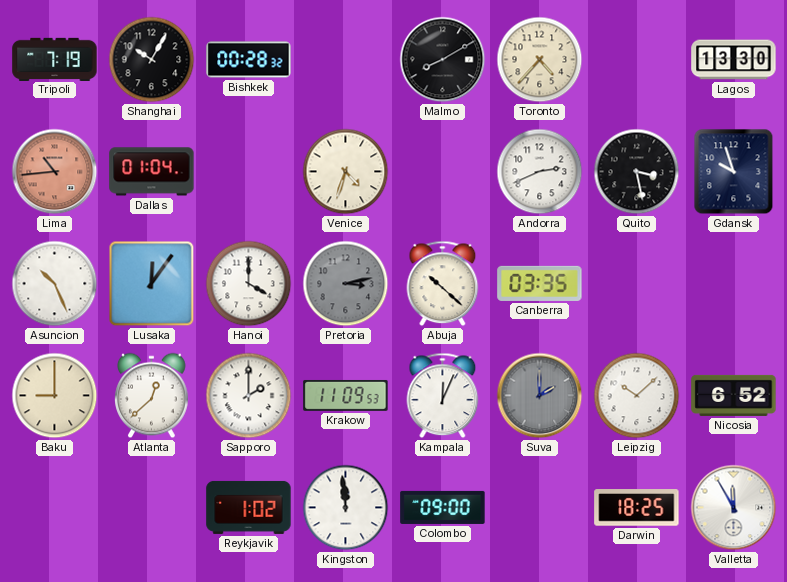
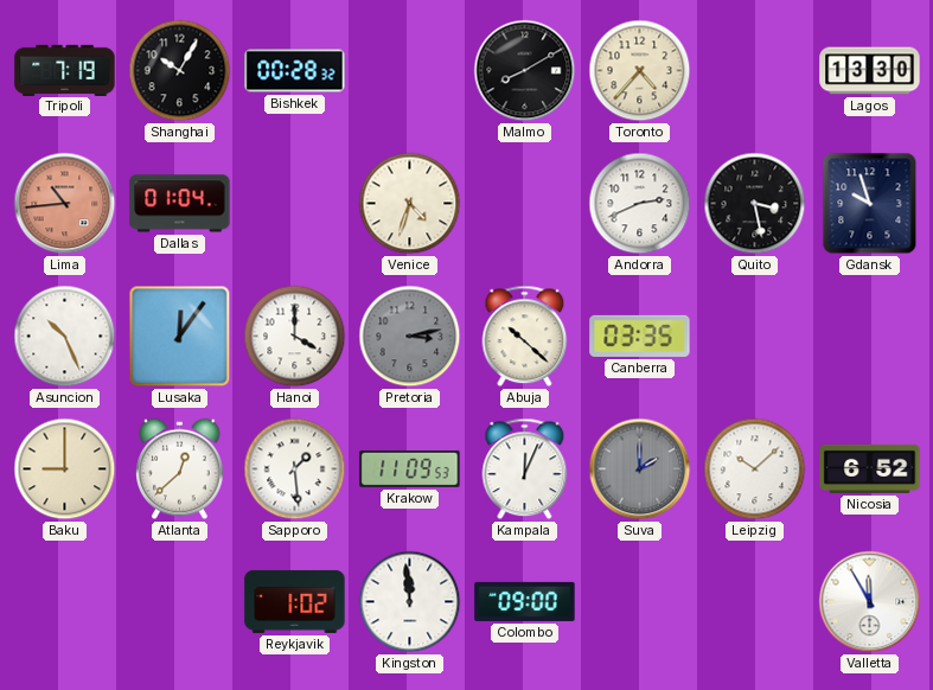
Sapporo: 2:00 -> 1:29 (295, 469)
Darwin: 18:25 -> none (637, 508)
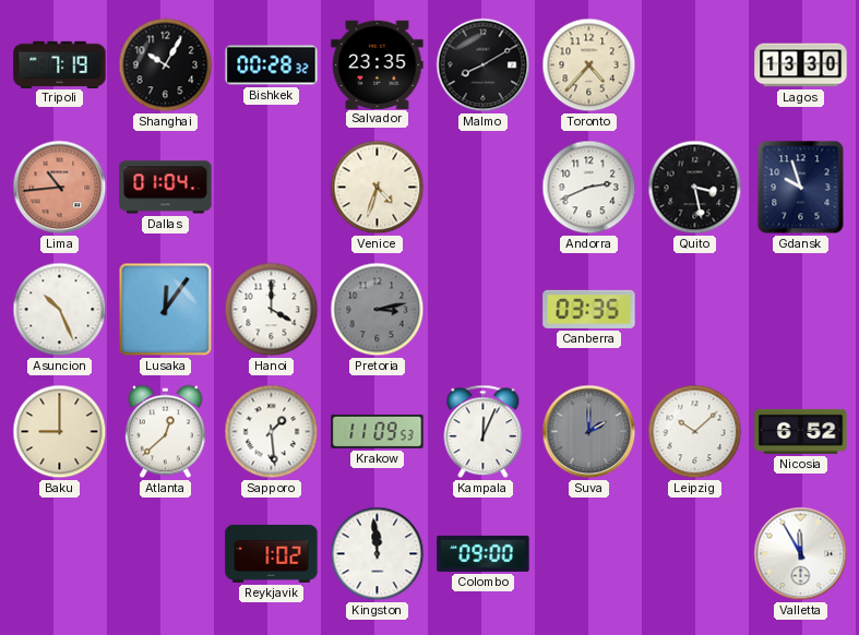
Salvador: none -> 23:35 (378, 64)
Abuja: 10:22 -> none (525, 337)
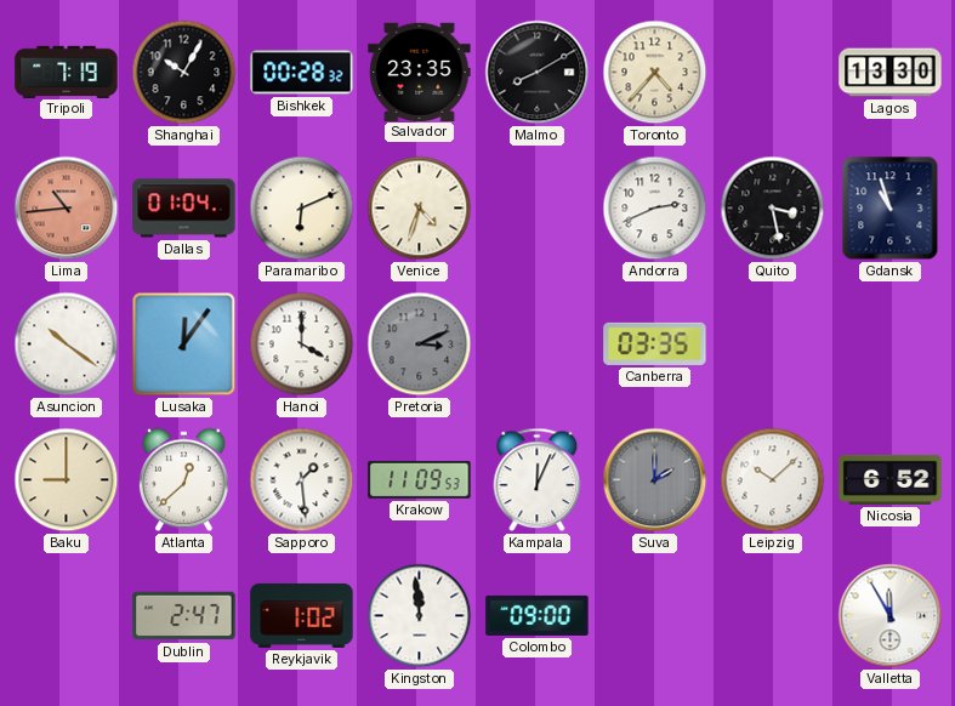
Paramaribo: none -> 6:11 (302, 209)
Gdansk: 9:57 -> 10:57 (891, 209)
Asuncion: 10:26 -> 10:21 (67, 345)
Pretoria: 3:13 -> 3:11 (420, 345)
Dublin: none -> 2:47 (184, 616)
